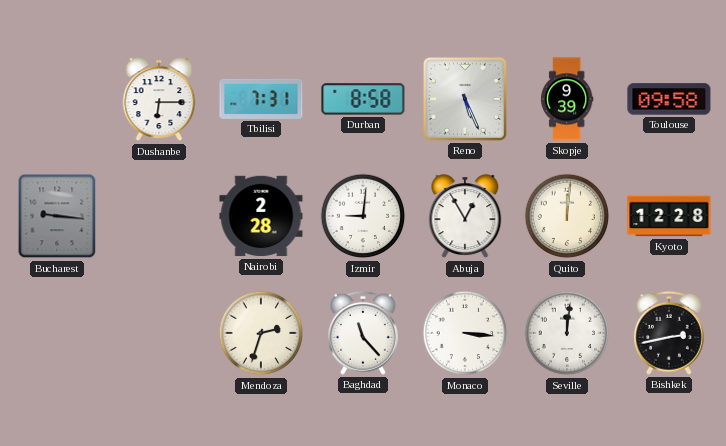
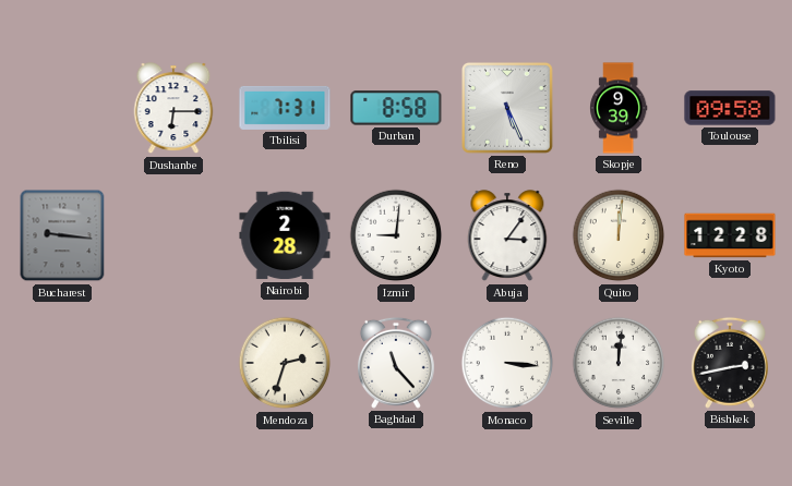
Abuja: 12:55 -> 3:06 (507, 236)
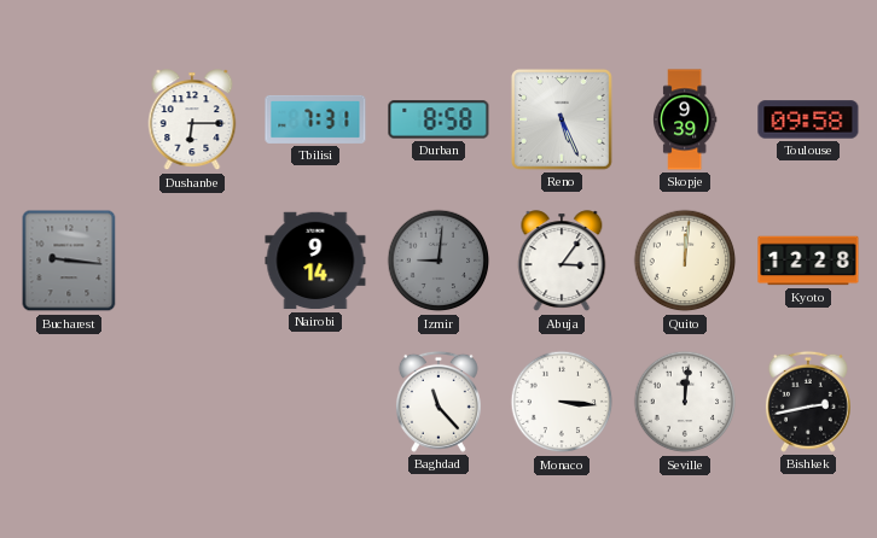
Nairobi: 2:28 -> 9:14 (315, 261)
Izmir dial: white -> grey (438, 261)
Mendoza: 2:33 -> none (285, 363)
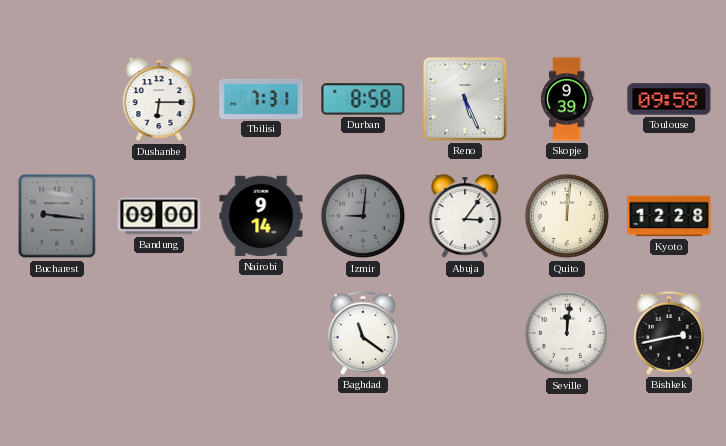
Bandung: none -> 09:00 (159, 216)
Baghdad: 11:23 -> 11:21 (363, 333)
Monaco: 3:16 -> none (562, 402)
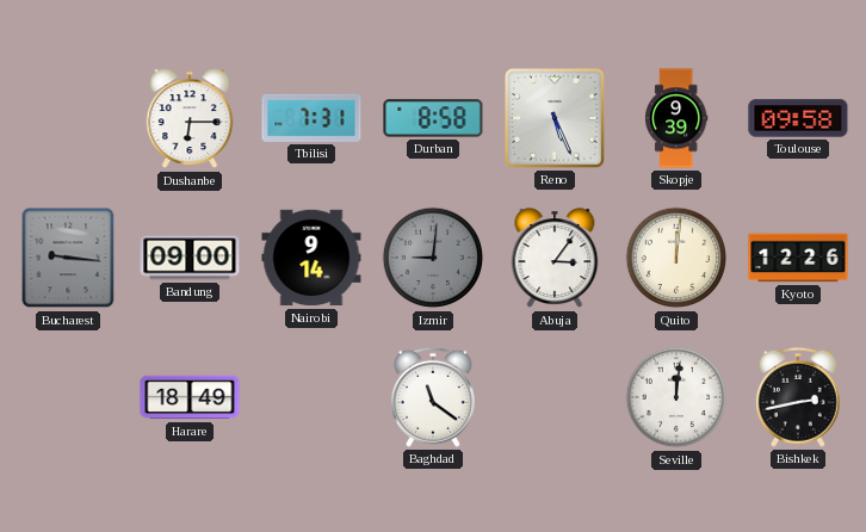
Kyoto: 12:28 -> 12:26 (798, 258)
Harare: none -> 18:49 (190, 397)
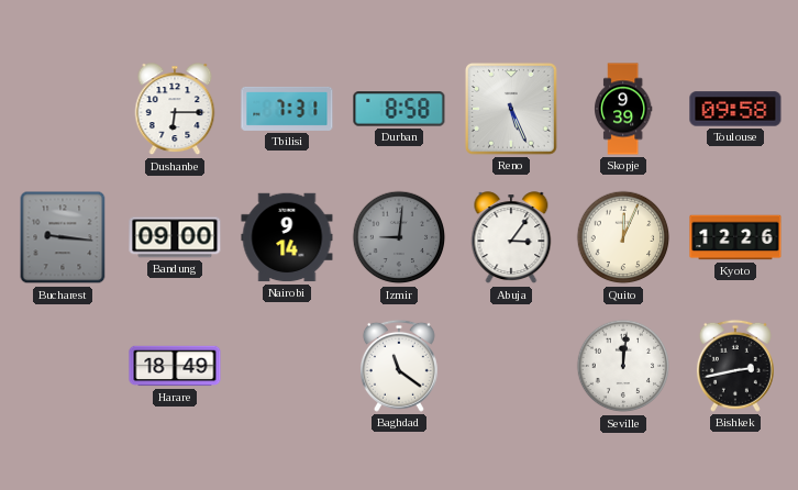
Quito: 12:01 -> 12:04 (623, 237)
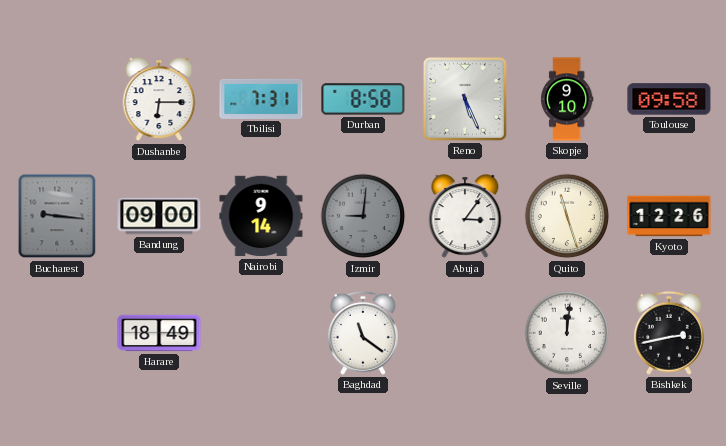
Skopje: 9:39 -> 9:10 (568, 99)
Quito: 12:04 -> 11:27 (567, 216)
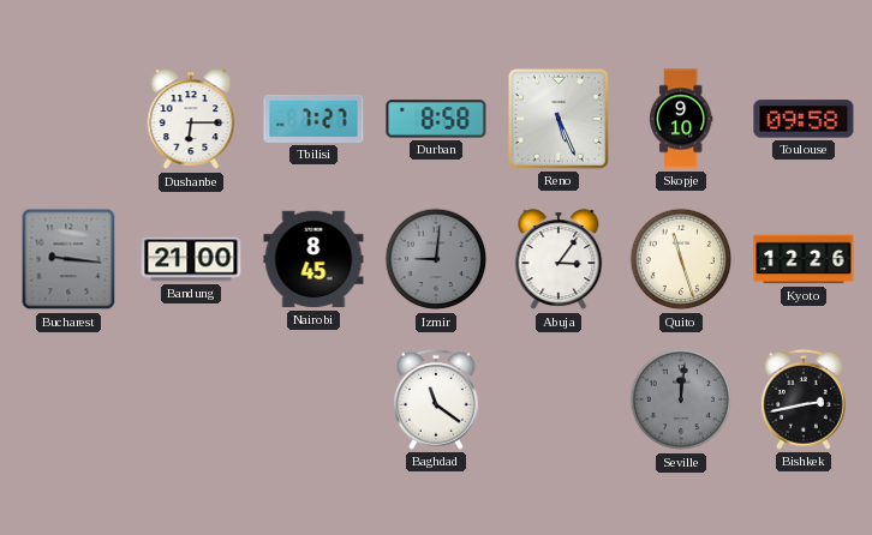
Tbilisi: 7:31 -> 7:27 (313, 119)
Bandung: 09:00 -> 21:00 (191, 259)
Nairobi: 9:14 -> 8:45 (313, 259)
Harare: 18:49 -> none (159, 333)
Seville dial: white -> grey (681, 399)
